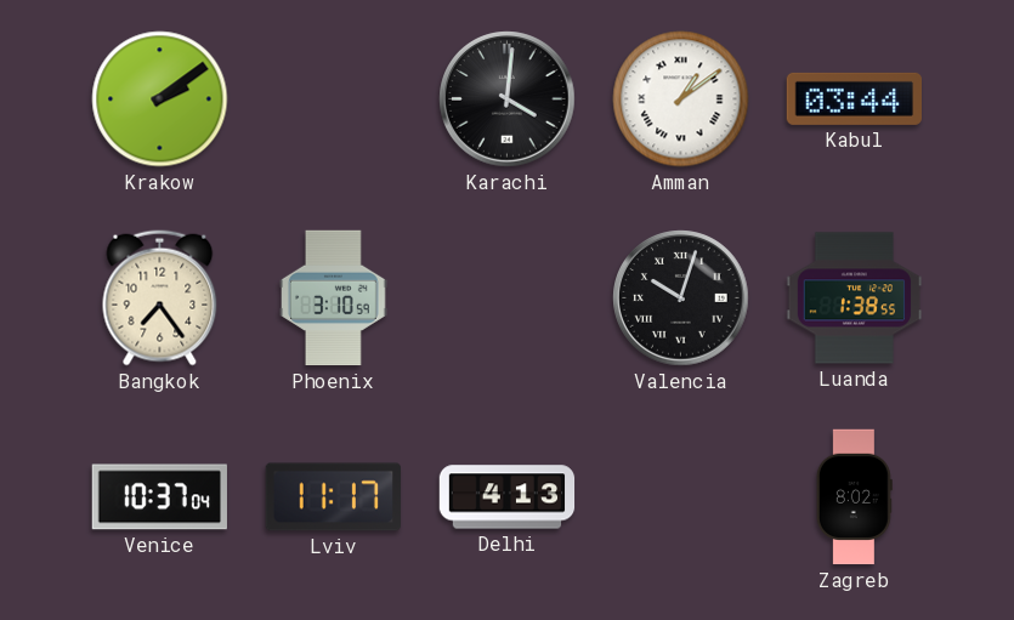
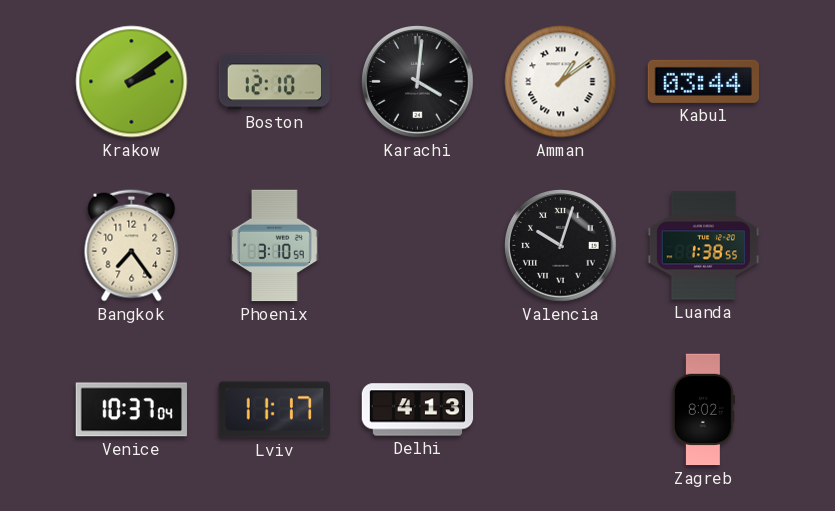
Boston: none -> 12:10 (274, 82)
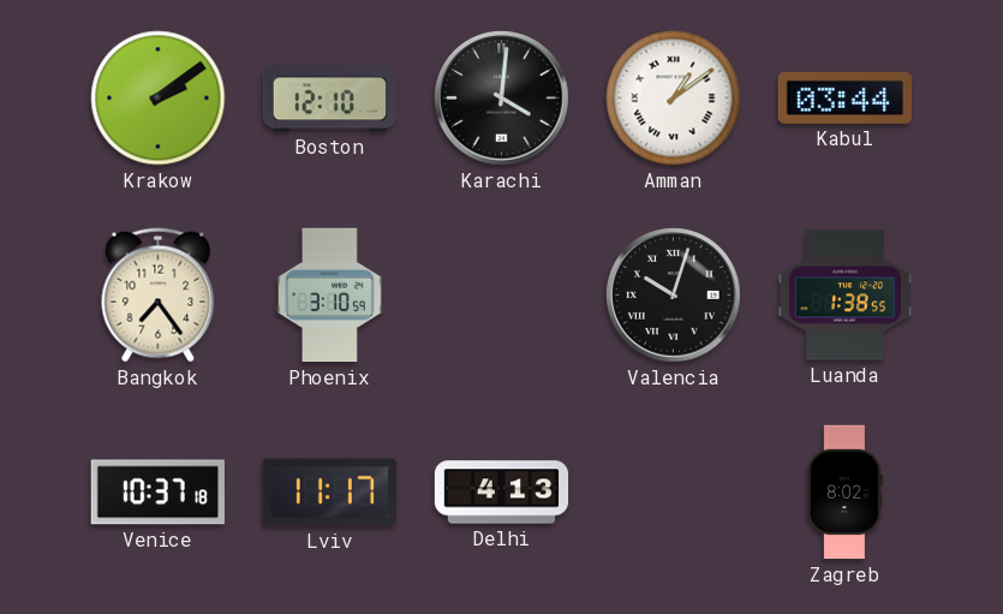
Venice: 10:37:04 -> 10:37:18 (157, 493)
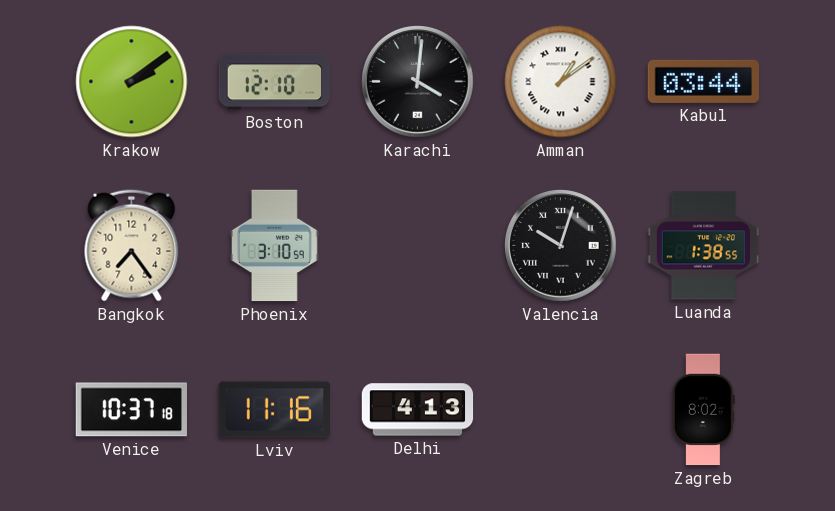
Lviv: 11:17 -> 11:16 (274, 410)
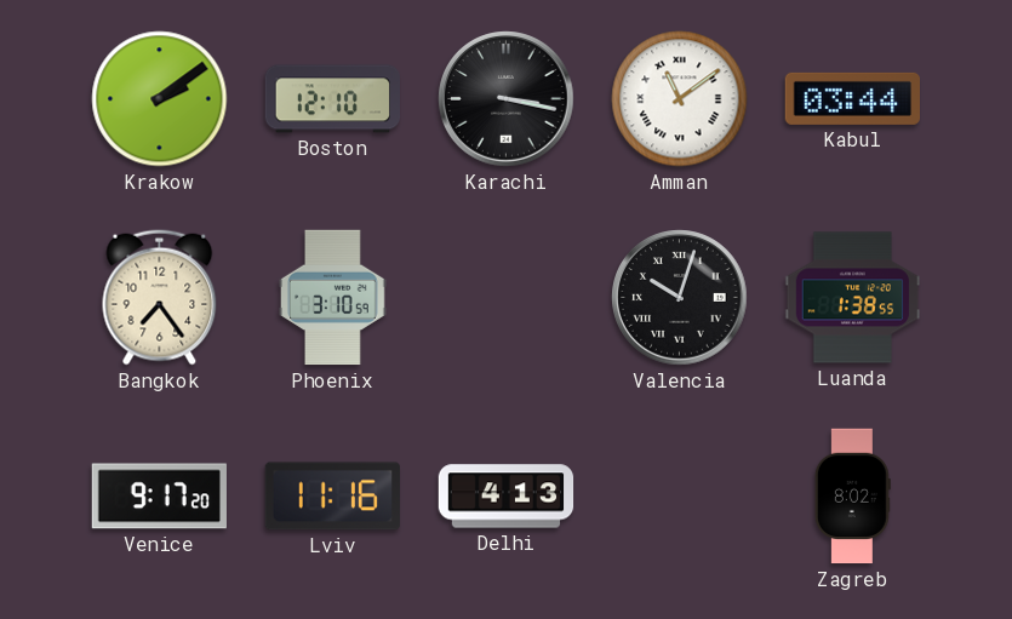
Karachi: 4:01 -> 3:17 (507, 99)
Amman: 1:09 -> 11:09 (680, 99)
Venice: 10:37 -> 9:17 (159, 497)
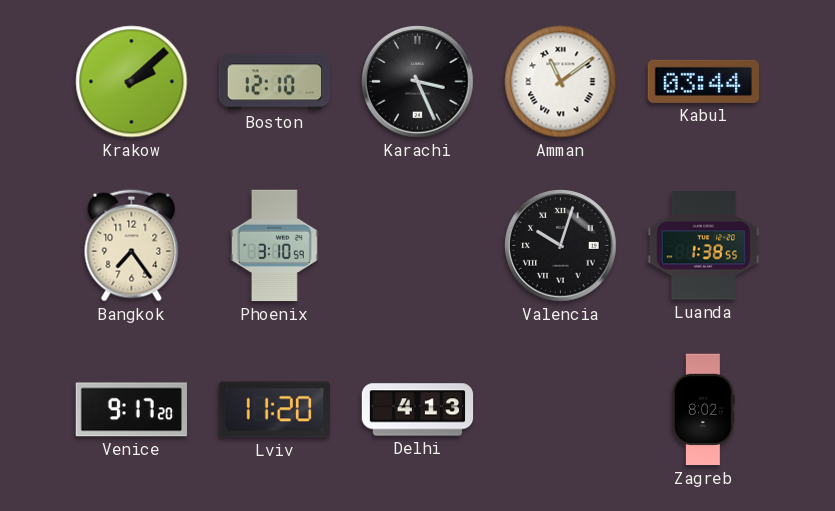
Krakow: 2:09 -> 2:08 (132, 82)
Karachi: 3:17 -> 3:26 (418, 82)
Lviv: 11:16 -> 11:20 (274, 410)
